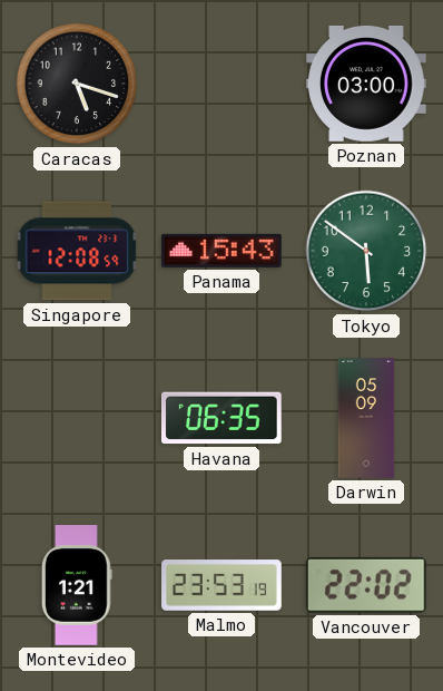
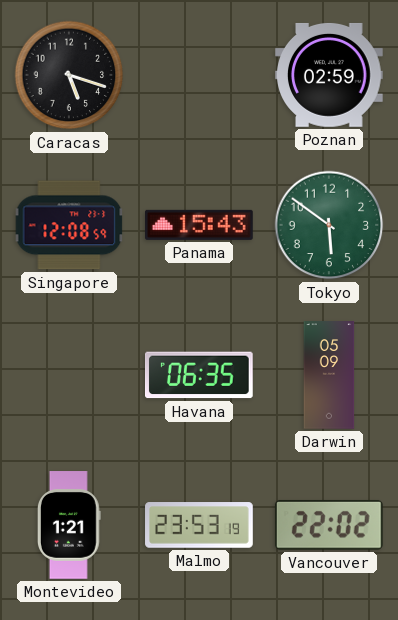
Poznan: 03:00 -> 02:59 (330, 75)
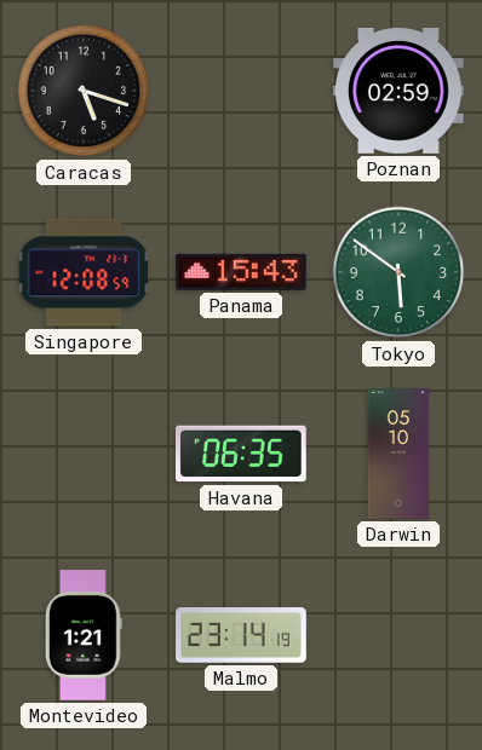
Darwin: 05:09 -> 05:10 (398, 454)
Malmo: 23:53 -> 23:14 (241, 635)
Vancouver: 22:02 -> none (329, 525)
